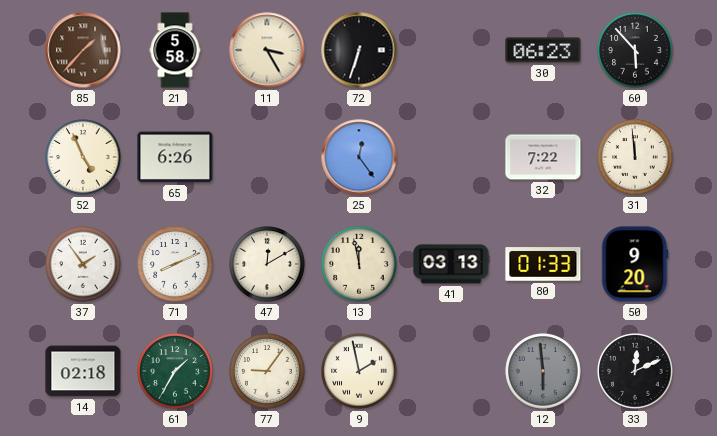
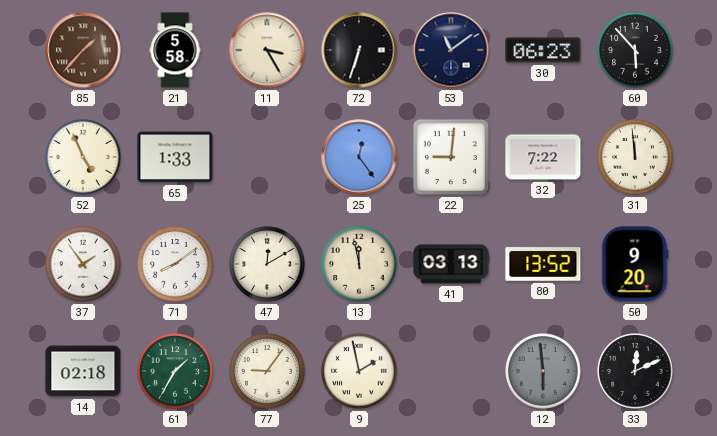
53: none -> 11:09 (451, 50)
65: 6:26 -> 1:33 (175, 157)
22: none -> 9:01 (451, 157)
71: 8:11 -> 8:09 (175, 264)
80: 01:33 -> 13:52 (543, 264)
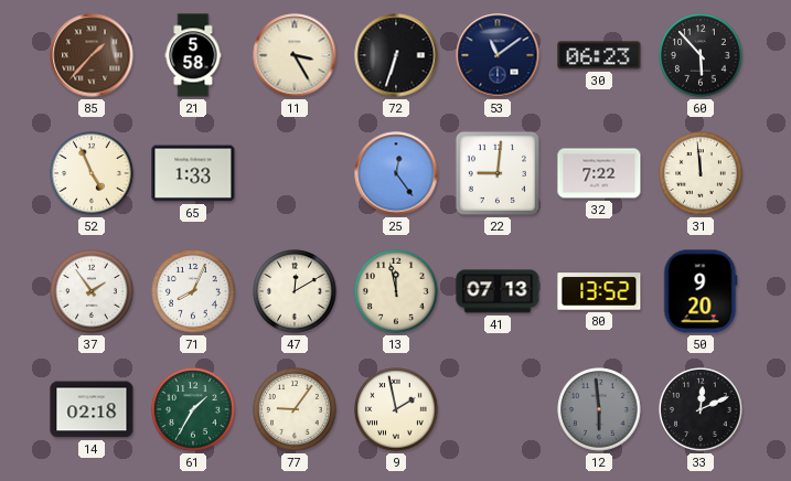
71: 8:09 -> 8:04 (193, 291)
41: 03:13 -> 07:13 (498, 291)
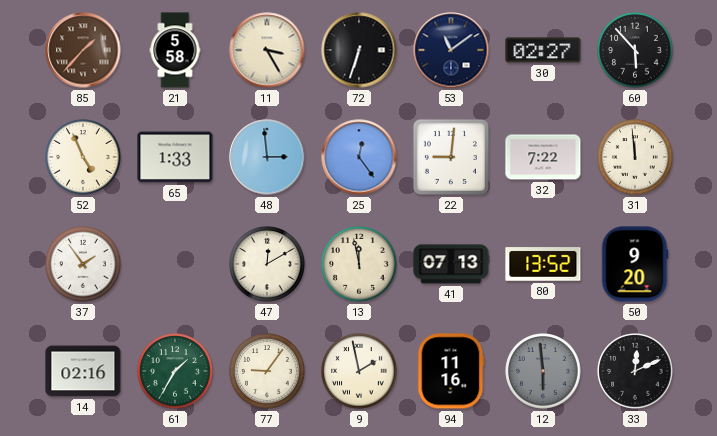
30: 06:23 -> 02:27 (543, 50)
48: none -> 2:59 (267, 157)
71: 8:04 -> none (193, 291)
14: 02:18 -> 02:16 (83, 371)
94: none -> 11:16 (451, 371)
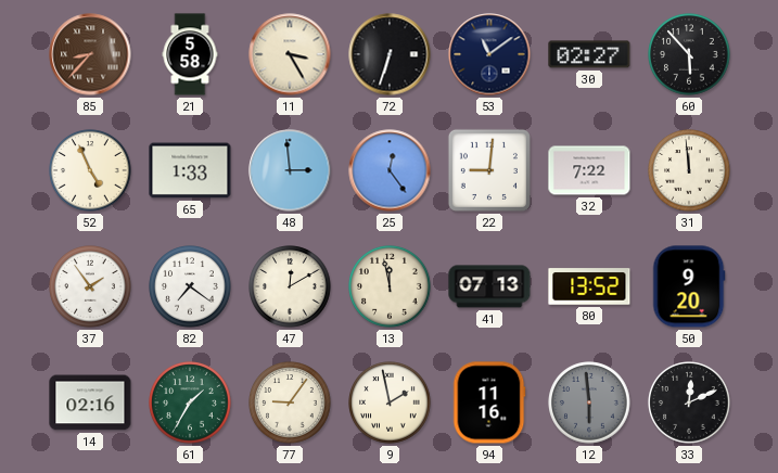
85: 1:37 -> 8:37 (90, 54)
82: none -> 7:21 (190, 286)
